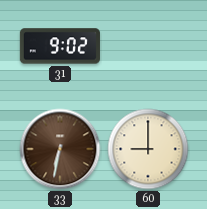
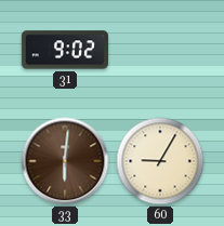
33: 6:32 -> 6:01 (65, 161)
60: 9:00 -> 9:05 (160, 161)
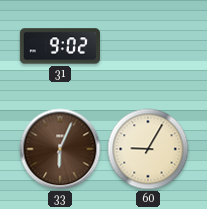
33: 6:01 -> 6:04 (60, 149)
